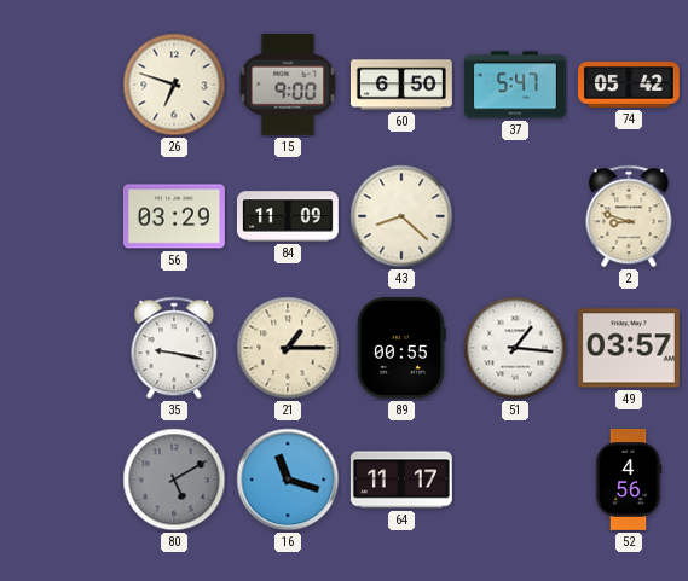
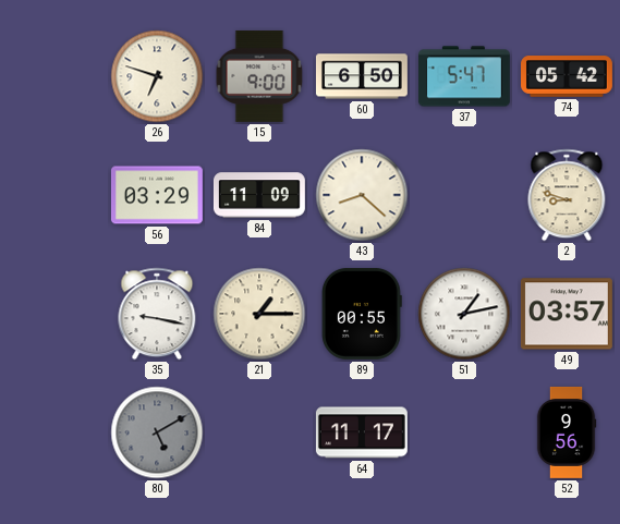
51: 1:16 -> 1:13 (464, 314)
16: 11:18 -> none (288, 480)
52: 4:56 -> 9:56 (567, 432)
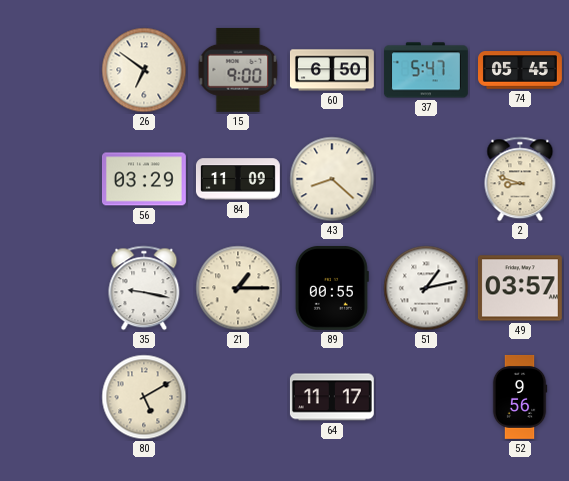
26: 6:48 -> 6:51 (144, 70)
74: 05:42 -> 05:45 (521, 70)
80 dial: grey -> cream (144, 397)
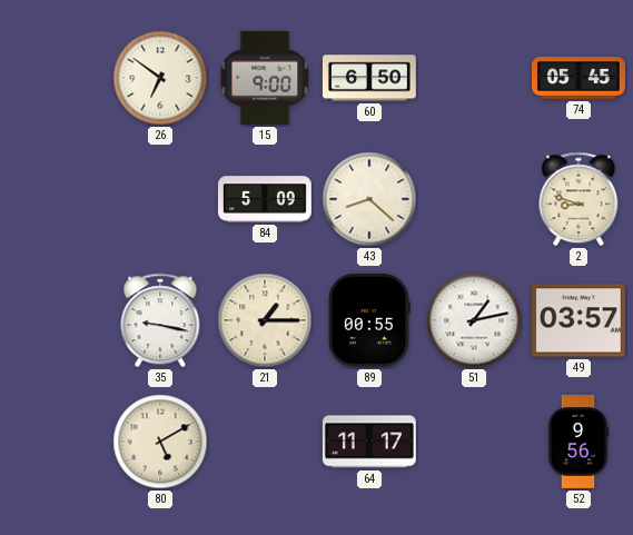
37: 5:47 -> none (426, 70)
56: 03:29 -> none (144, 179)
84: 11:09 -> 5:09 (265, 199)
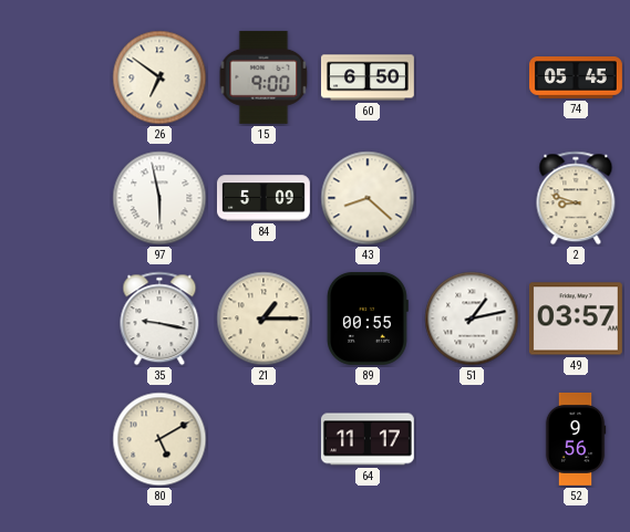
97: none -> 5:58 (159, 198)
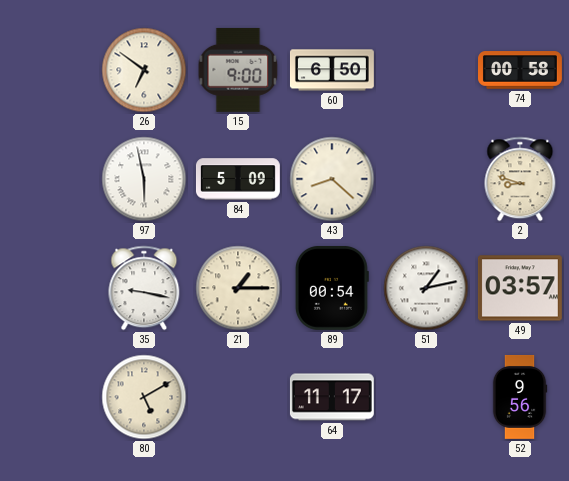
74: 05:45 -> 00:58 (521, 70)
89: 00:55 -> 00:54 (332, 288)
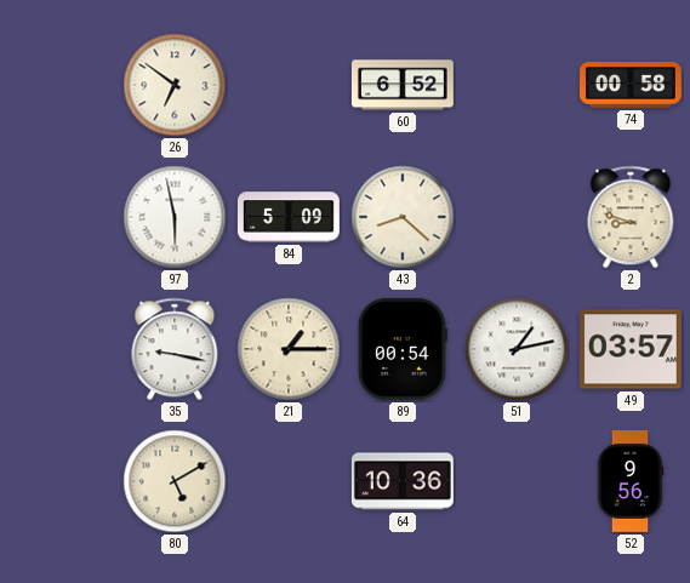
15: 9:00 -> none (238, 70)
60: 6:50 -> 6:52 (403, 85)
64: 11:17 -> 10:36 (403, 481)
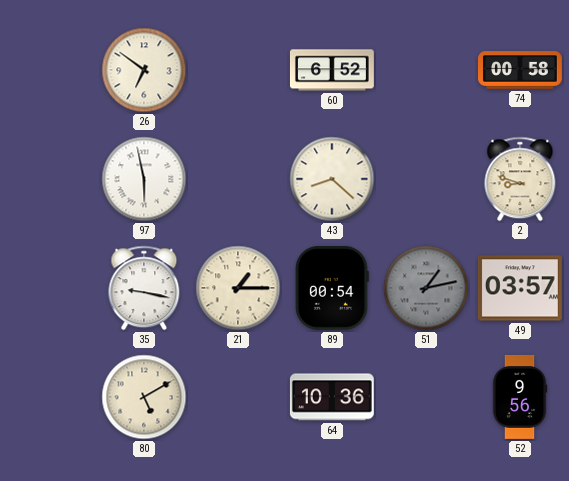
84: 5:09 -> none (289, 217)
51 dial: white -> grey (426, 288)
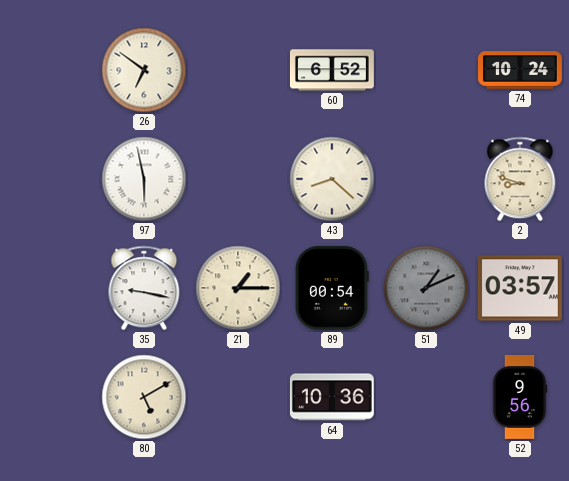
74: 00:58 -> 10:24 (521, 70)
51: 1:13 -> 1:11 (426, 288)
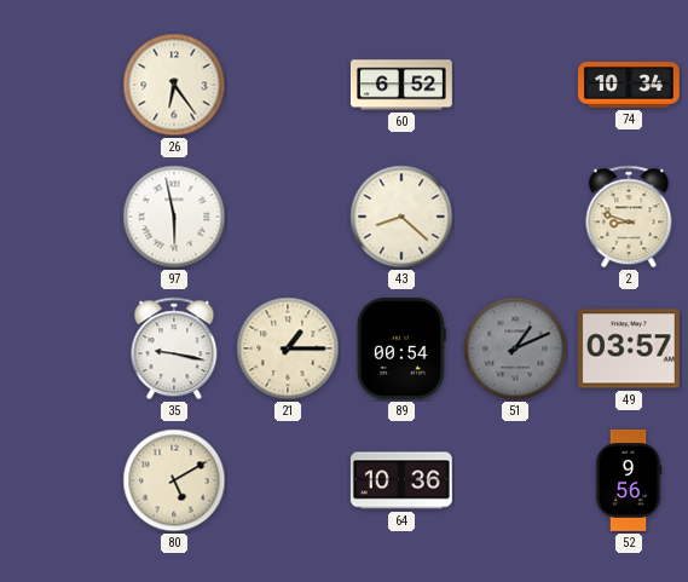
26: 6:51 -> 6:24 (174, 85)
74: 10:24 -> 10:34 (630, 85)
